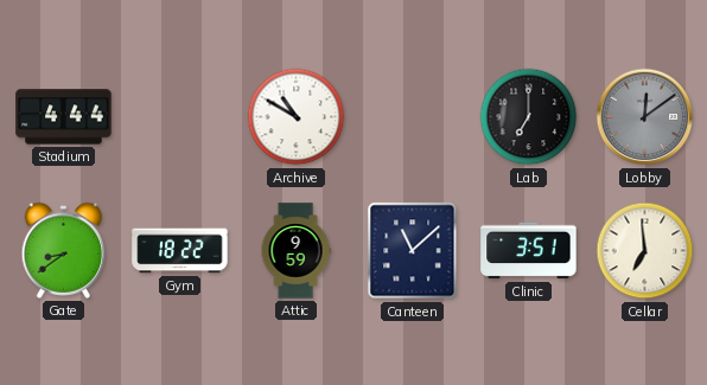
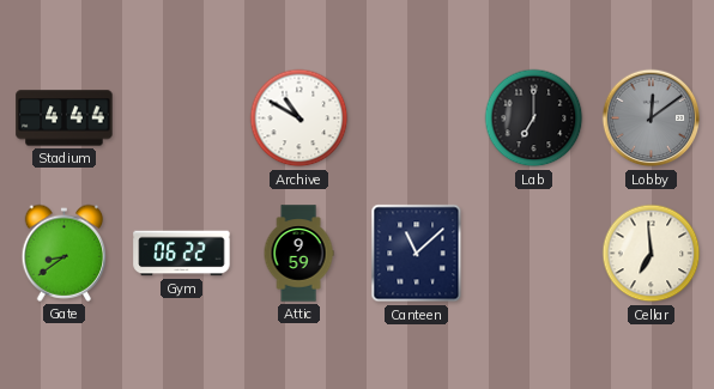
Gym: 18:22 -> 06:22 (182, 254)
Clinic: 3:51 -> none (529, 251)
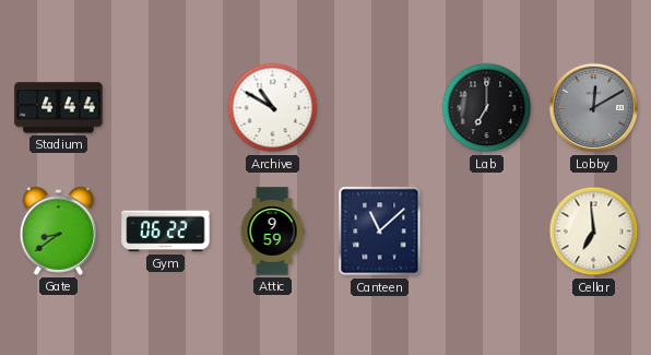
Lobby: 12:09 -> 12:10 (594, 108)
